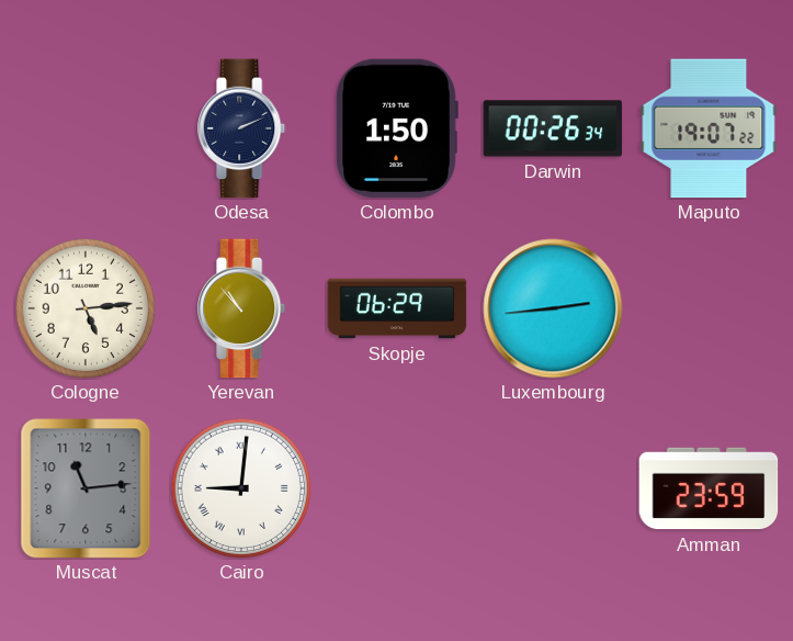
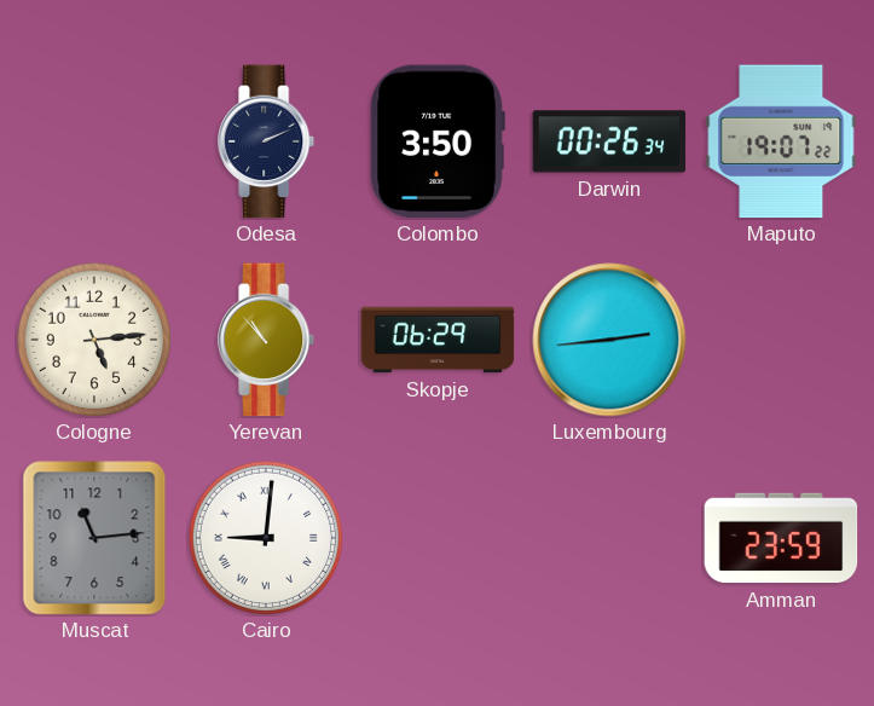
Colombo: 1:50 -> 3:50 (438, 141)
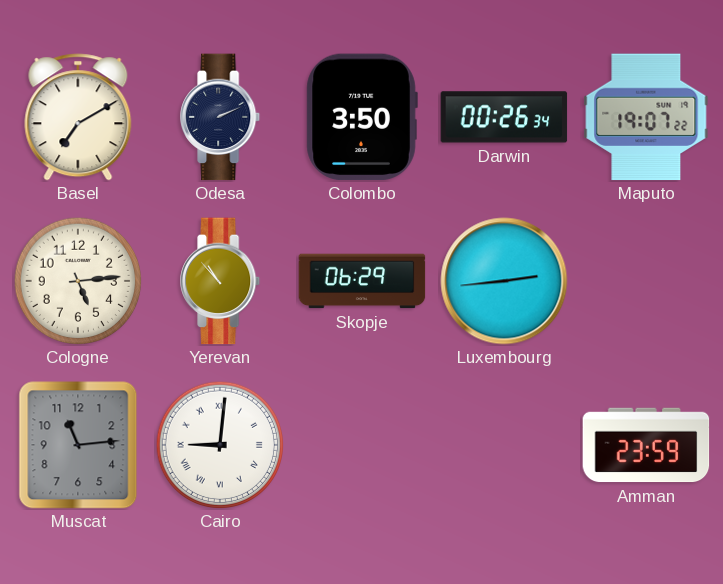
Basel: none -> 7:10 (78, 117)
